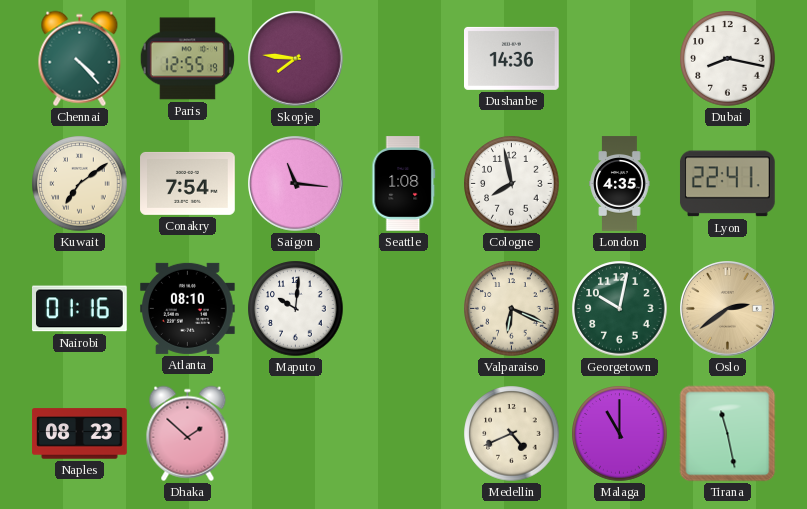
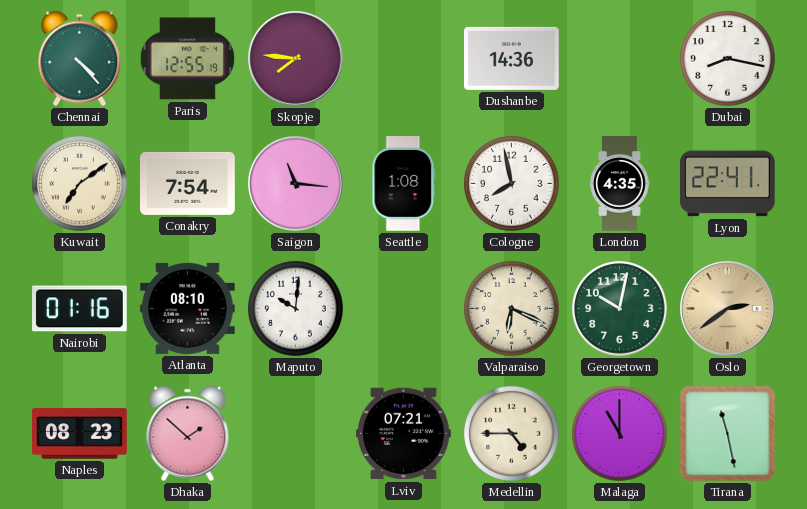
Lviv: none -> 07:21 (404, 434)
Medellin: 4:41 -> 4:45 (512, 434)
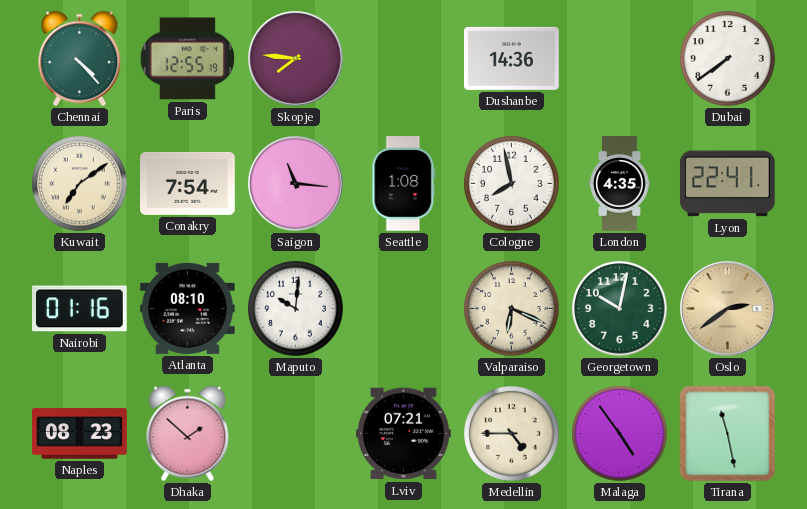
Dubai: 8:17 -> 7:39 (728, 59)
Malaga: 11:00 -> 4:54 (620, 434)
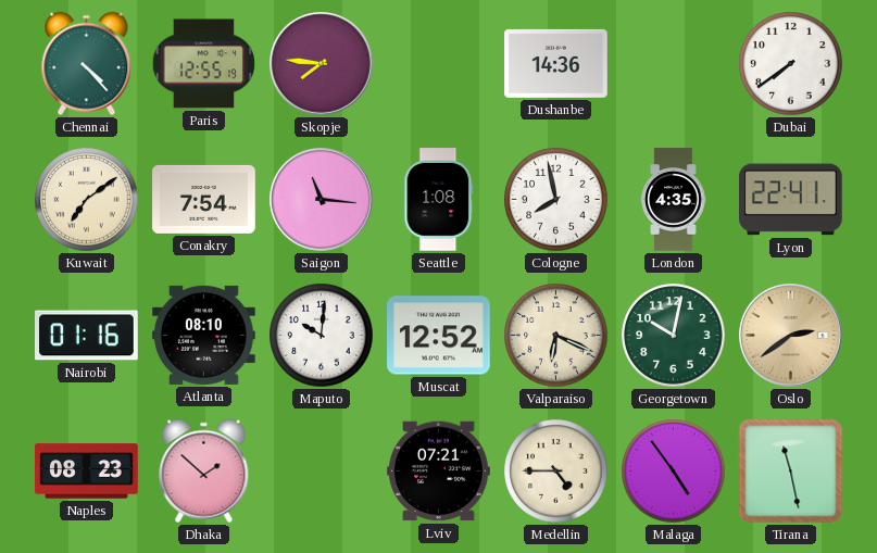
Muscat: none -> 12:52 (439, 336)
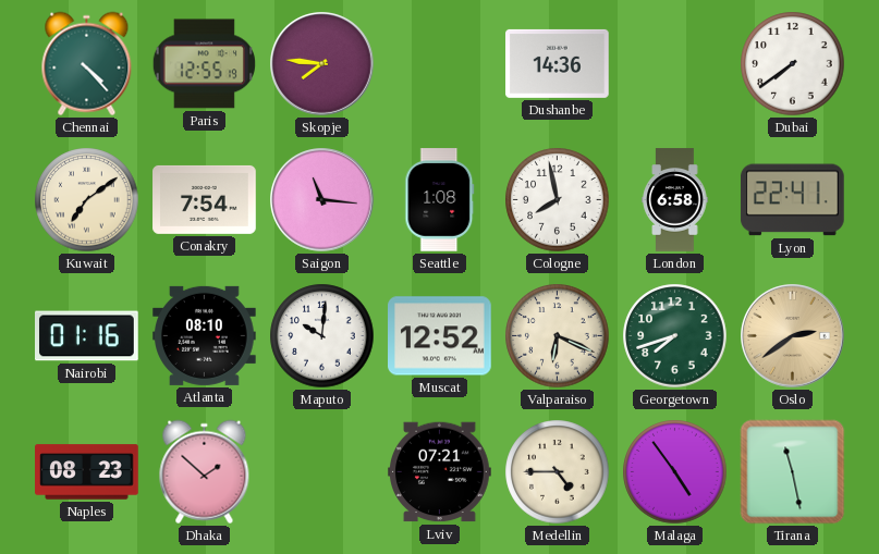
London: 4:35 -> 6:58 (675, 200)
Georgetown: 10:02 -> 7:42 (675, 336)
